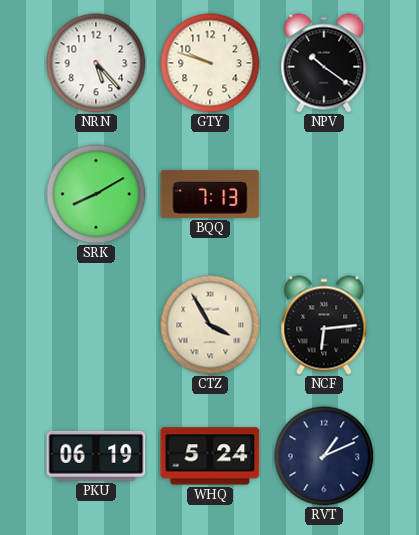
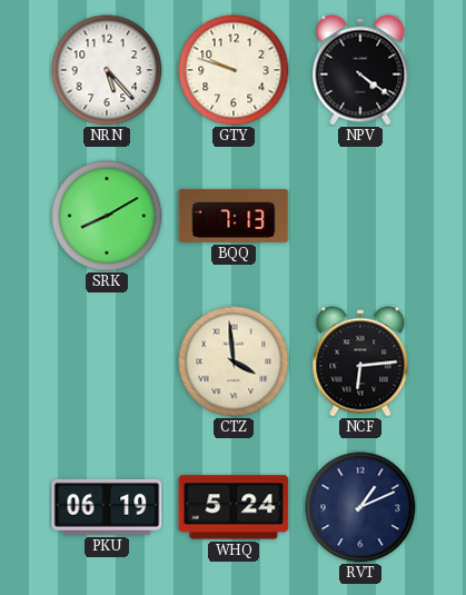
NPV: 10:21 -> 4:21 (360, 70)
CTZ: 3:55 -> 3:59 (234, 361)
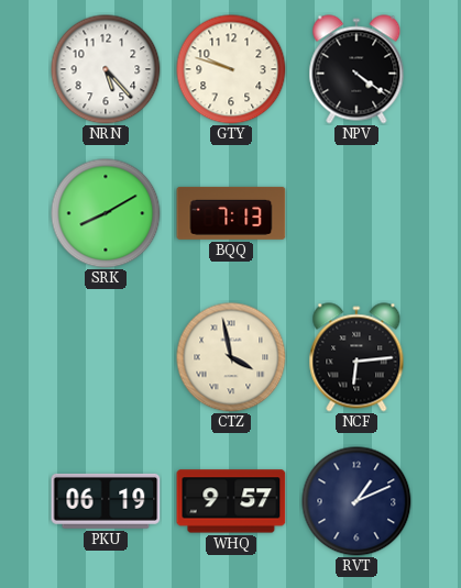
CTZ: 3:59 -> 3:58 (231, 357)
WHQ: 5:24 -> 9:57 (231, 501)
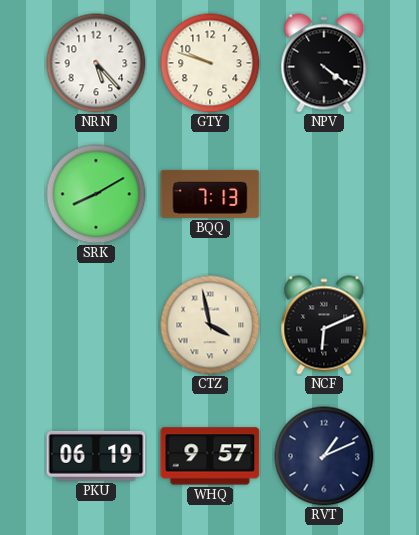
NCF: 6:14 -> 6:11 (324, 325)
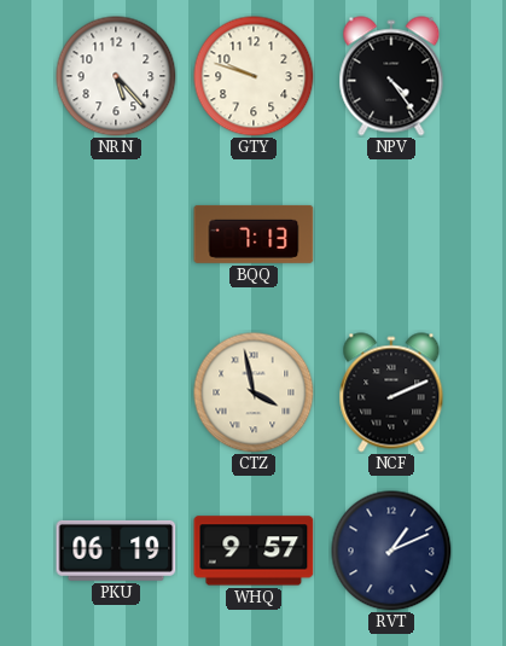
NPV: 4:21 -> 4:24 (391, 76)
SRK: 8:10 -> none (96, 194)
NCF: 6:11 -> 2:11 (391, 392)
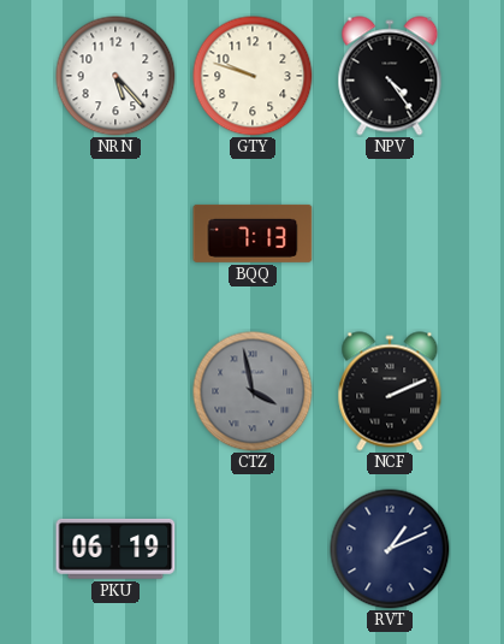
CTZ dial: cream -> grey (253, 391)
WHQ: 9:57 -> none (254, 551)
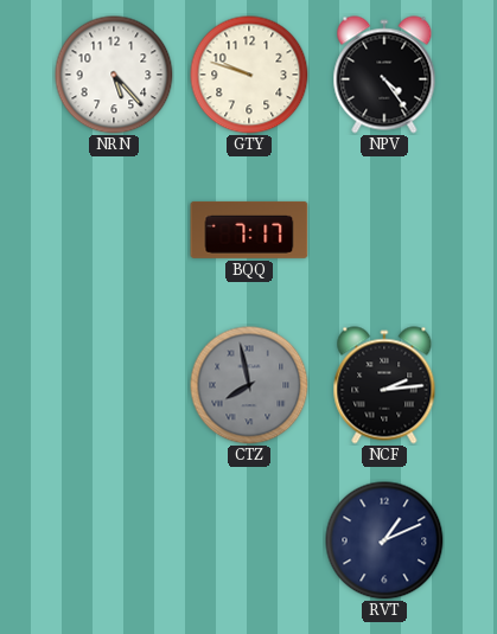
BQQ: 7:13 -> 7:17 (249, 230)
CTZ: 3:58 -> 7:58 (249, 385)
NCF: 2:11 -> 2:14 (384, 385)
PKU: 06:19 -> none (115, 549)
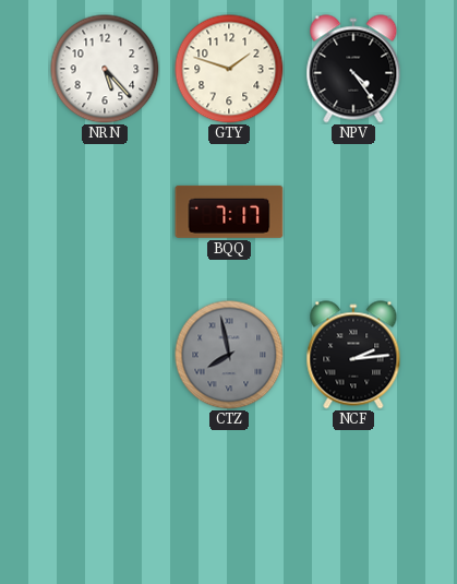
GTY: 9:48 -> 1:48 (229, 69)
RVT: 1:11 -> none (384, 540)
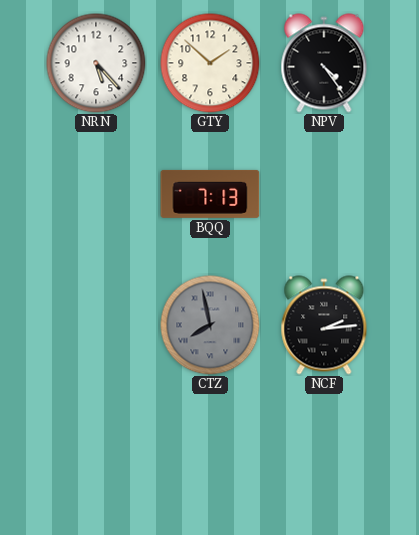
GTY: 1:48 -> 1:52 (210, 63)
BQQ: 7:17 -> 7:13 (210, 194)
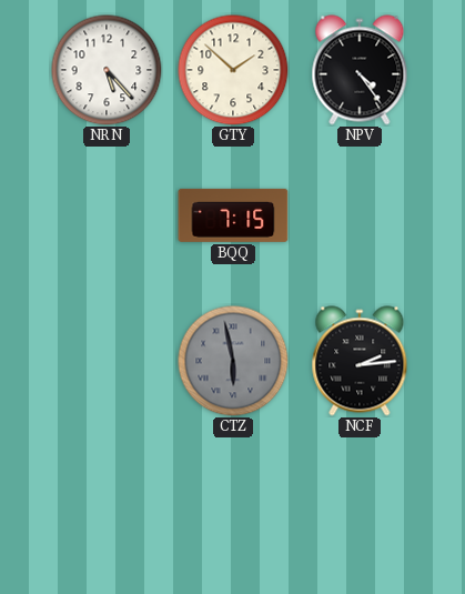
BQQ: 7:13 -> 7:15 (233, 215)
CTZ: 7:58 -> 5:58 (233, 361)
